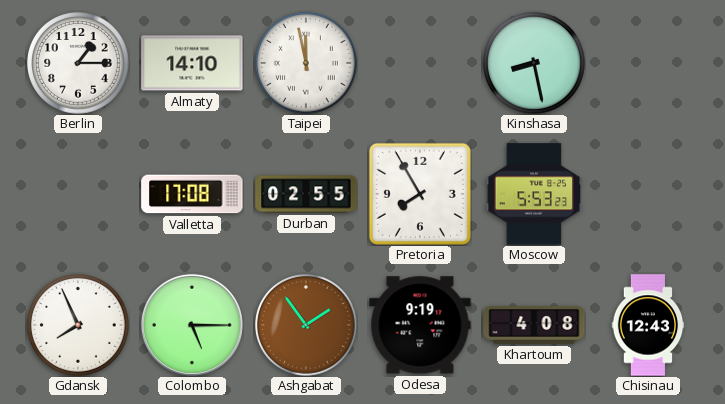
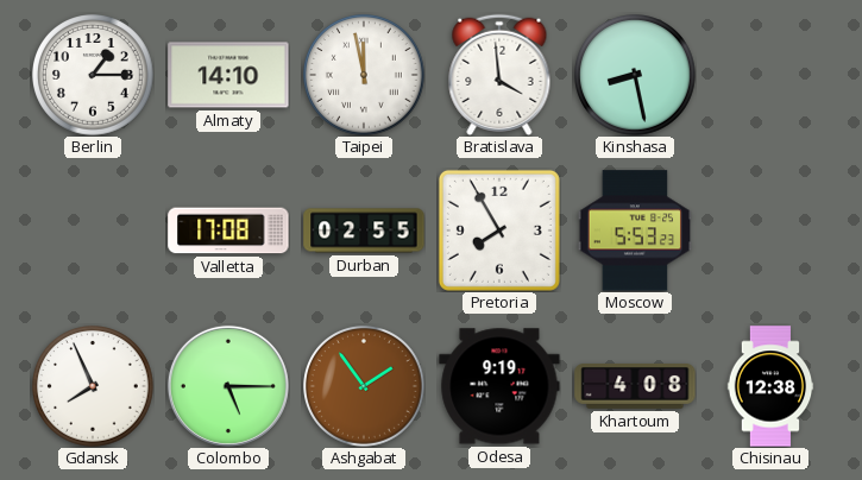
Bratislava: none -> 3:59 (499, 75)
Chisinau: 12:43 -> 12:38 (770, 386)
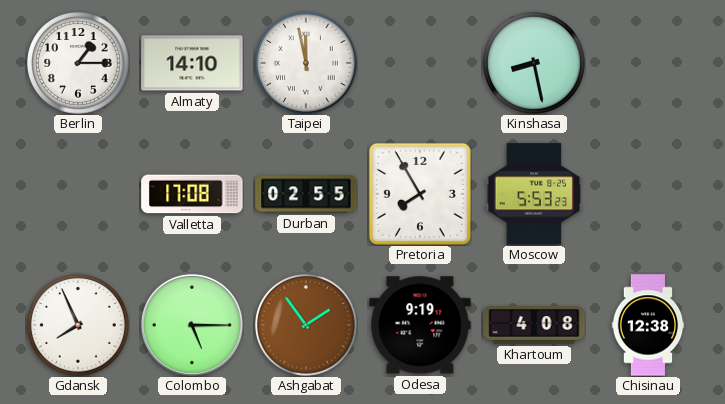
Bratislava: 3:59 -> none (499, 75)
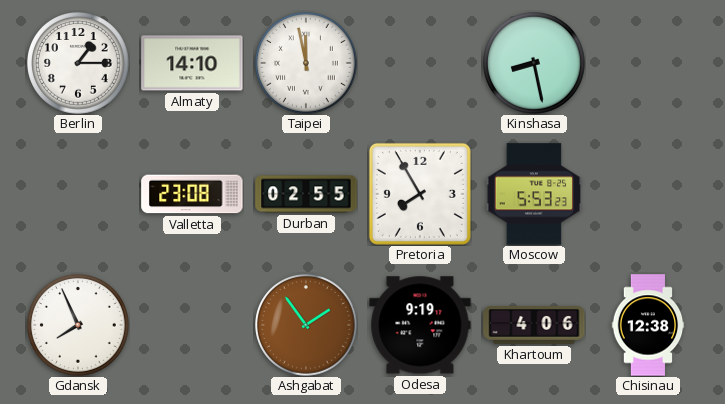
Valletta: 17:08 -> 23:08 (192, 194)
Colombo: 5:15 -> none (192, 325)
Khartoum: 4:08 -> 4:06 (534, 326)
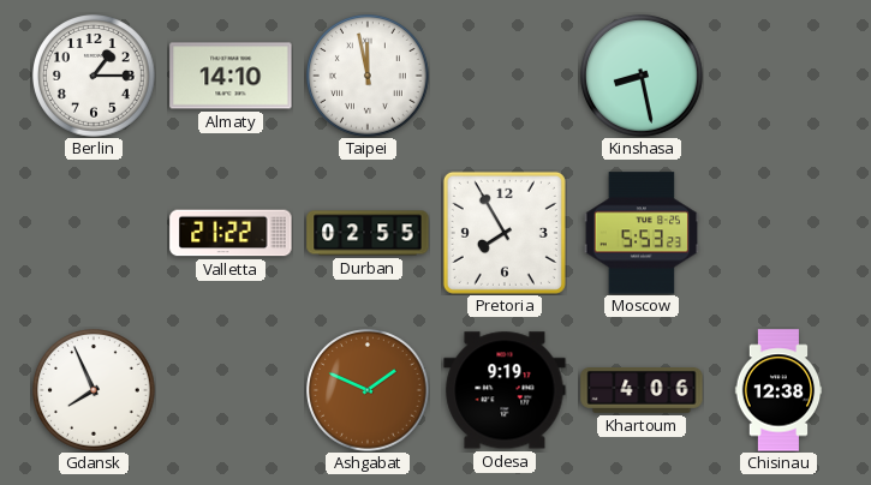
Valletta: 23:08 -> 21:22 (231, 233)
Ashgabat: 1:54 -> 1:49 (369, 391)
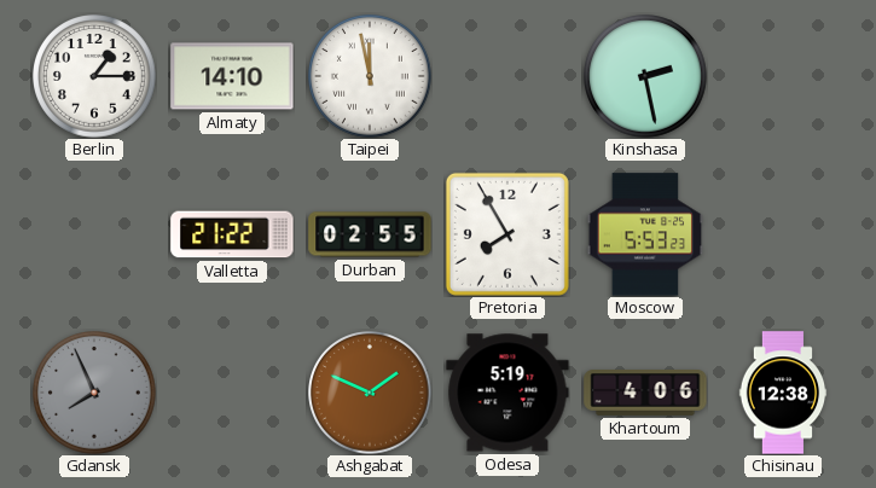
Kinshasa: 8:28 -> 2:28 (646, 77)
Gdansk dial: white -> grey (95, 394)
Odesa: 9:19 -> 5:19 (507, 393)
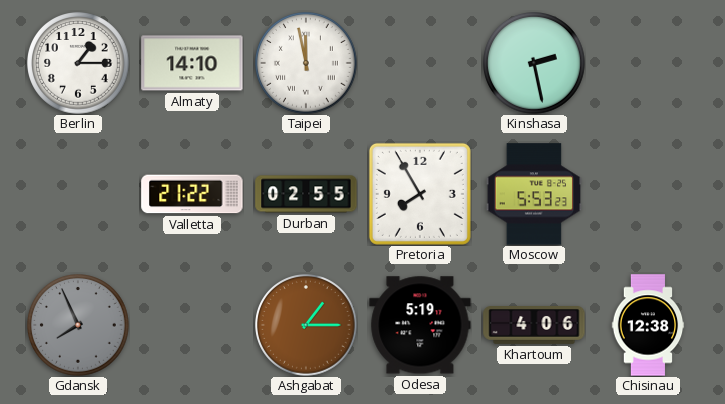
Ashgabat: 1:49 -> 1:15 (307, 326)
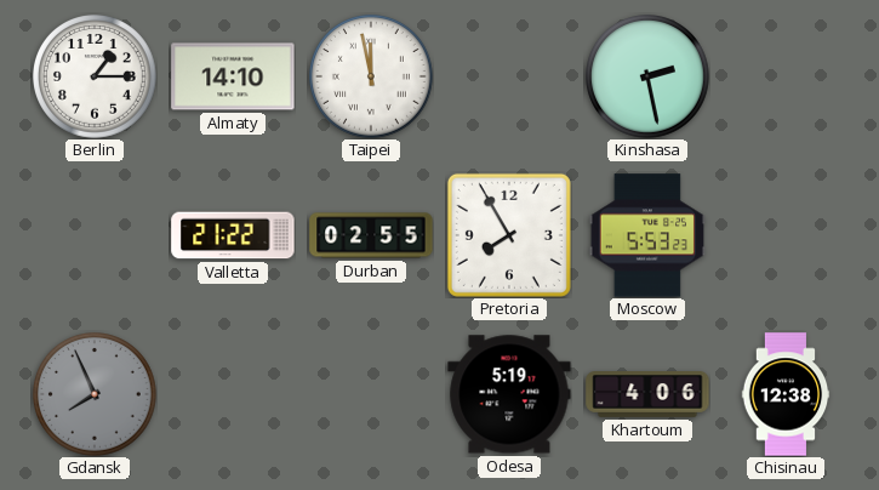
Ashgabat: 1:15 -> none (307, 326)
